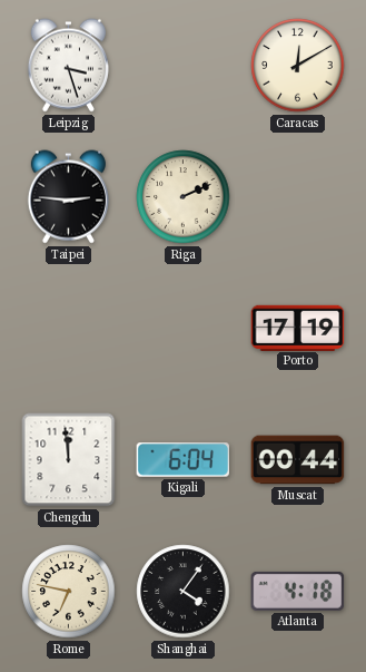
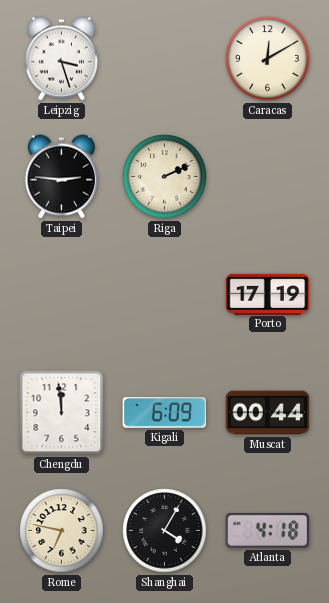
Kigali: 6:04 -> 6:09 (165, 413)
Shanghai: 4:06 -> 4:05 (165, 531)
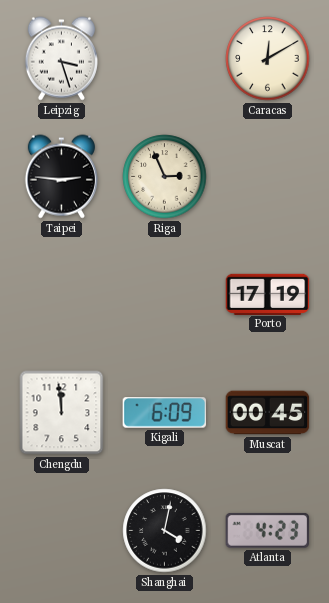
Riga: 2:11 -> 2:56 (165, 177)
Muscat: 00:44 -> 00:45 (268, 413)
Rome: 6:47 -> none (62, 531)
Shanghai: 4:05 -> 4:02 (165, 531)
Atlanta: 4:18 -> 4:23 (268, 530)
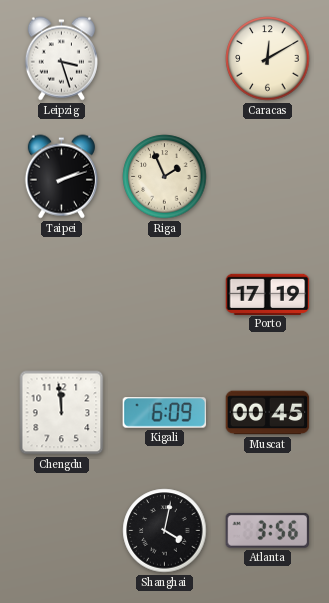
Taipei: 2:46 -> 2:12 (61, 177)
Riga: 2:56 -> 1:56 (165, 177)
Atlanta: 4:23 -> 3:56 (268, 530)
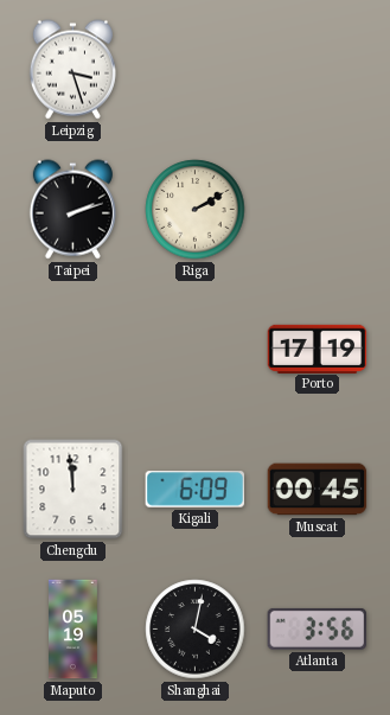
Caracas: 12:10 -> none (268, 59)
Riga: 1:56 -> 2:10 (196, 210)
Maputo: none -> 05:19 (73, 630)
